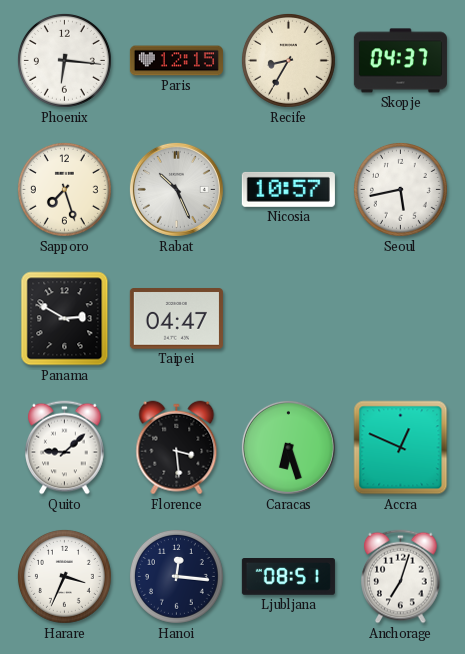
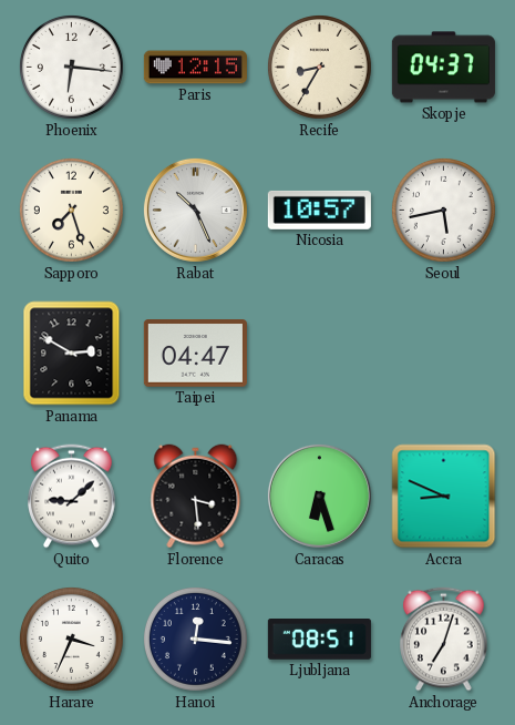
Accra: 12:49 -> 8:49 (444, 497)
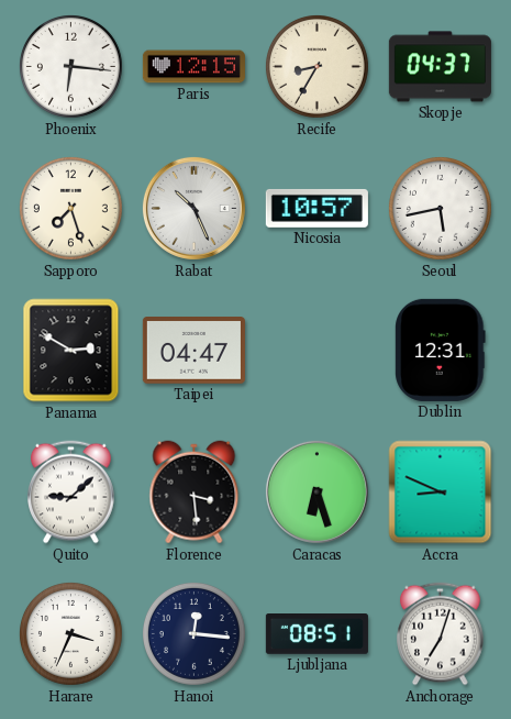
Dublin: none -> 12:31 (441, 350)
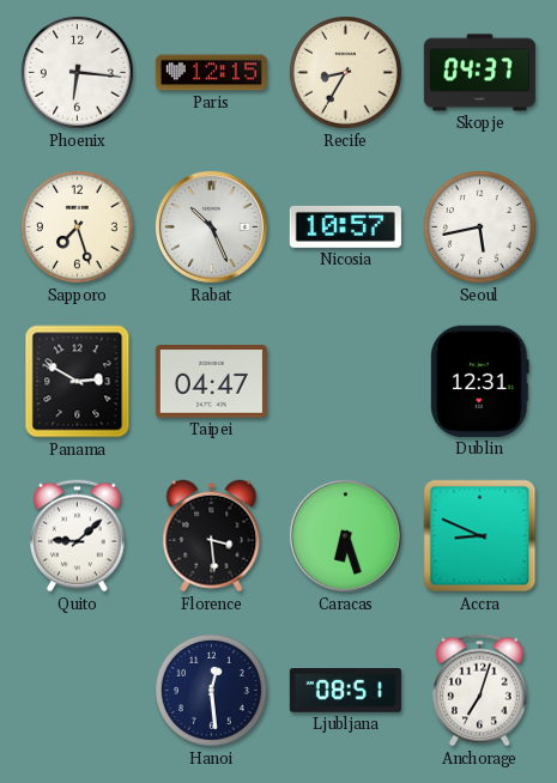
Harare: 3:34 -> none (70, 633)
Hanoi: 12:16 -> 12:29 (211, 690)
